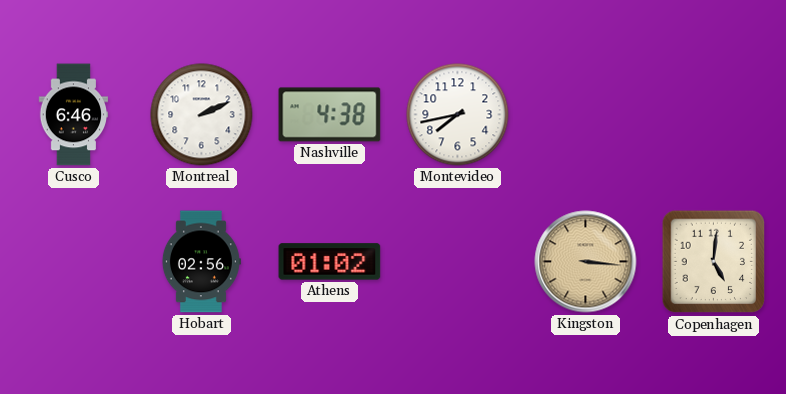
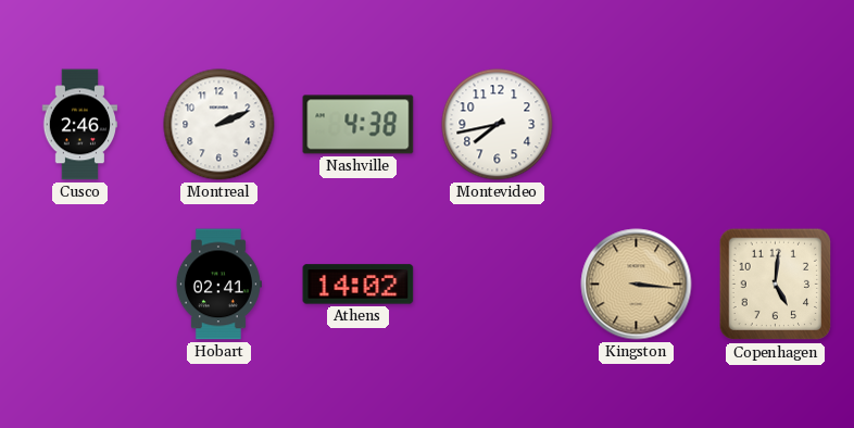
Cusco: 6:46 -> 2:46 (80, 125)
Hobart: 02:56 -> 02:41 (218, 285)
Athens: 01:02 -> 14:02 (359, 285)
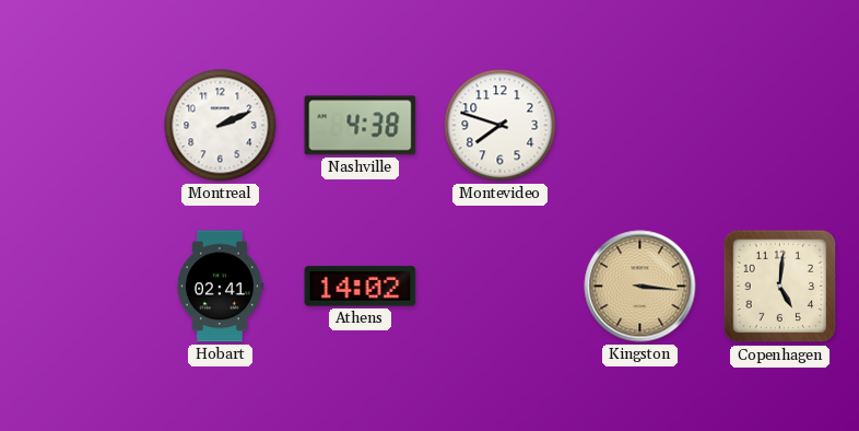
Cusco: 2:46 -> none (80, 125)
Montevideo: 7:43 -> 7:48 (501, 126)
